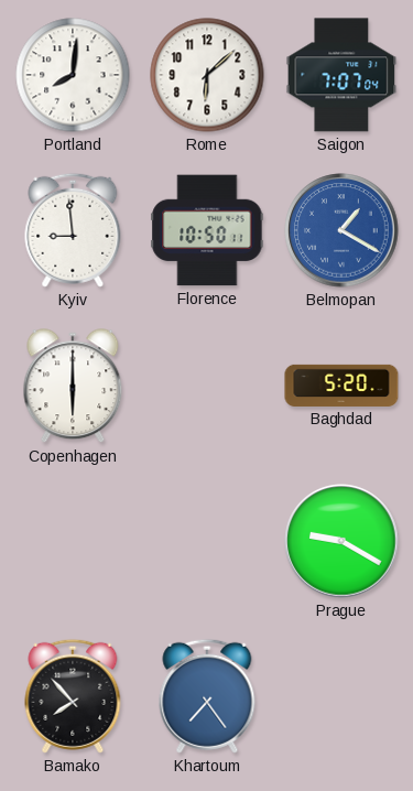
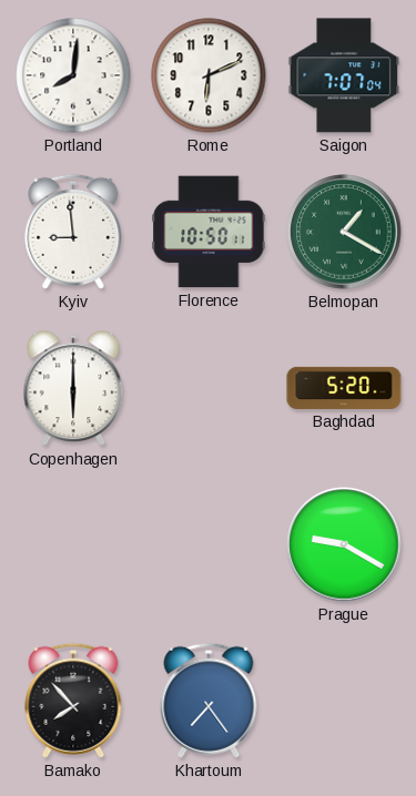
Rome: 6:08 -> 6:11 (209, 75)
Belmopan dial: blue -> green (344, 232)
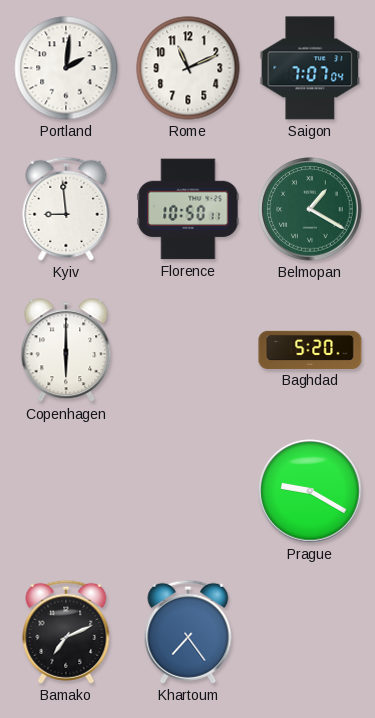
Portland: 8:01 -> 2:01 (66, 68)
Rome: 6:11 -> 11:11 (188, 68)
Bamako: 7:53 -> 7:11 (66, 632)
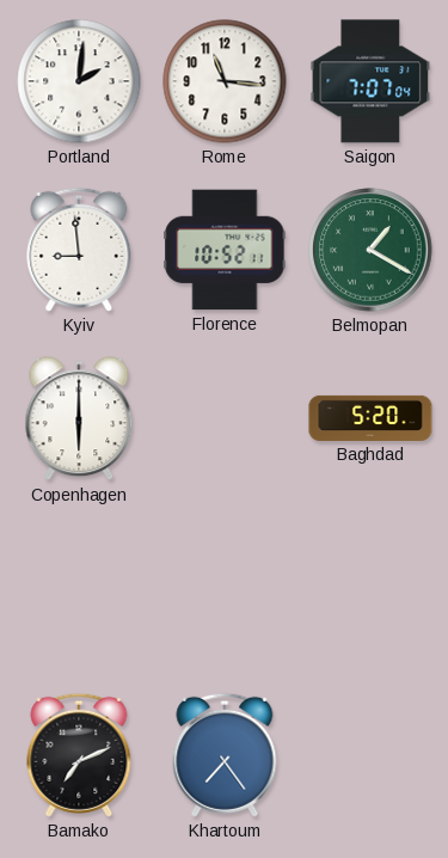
Rome: 11:11 -> 11:16 (225, 81)
Florence: 10:50 -> 10:52 (225, 250)
Prague: 9:20 -> none (310, 491)
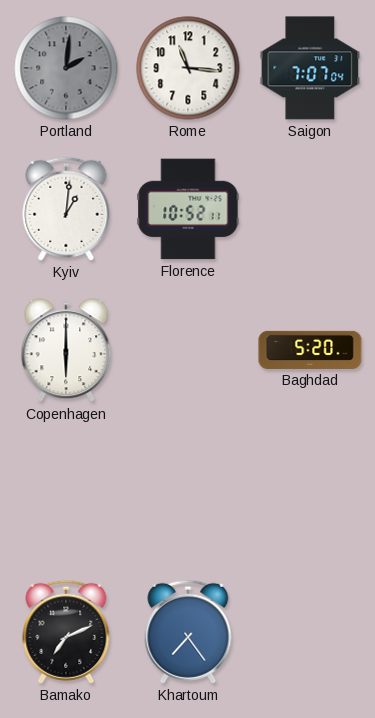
Portland dial: white -> grey (66, 68)
Kyiv: 8:59 -> 1:01 (66, 209)
Belmopan: 1:20 -> none (370, 250)
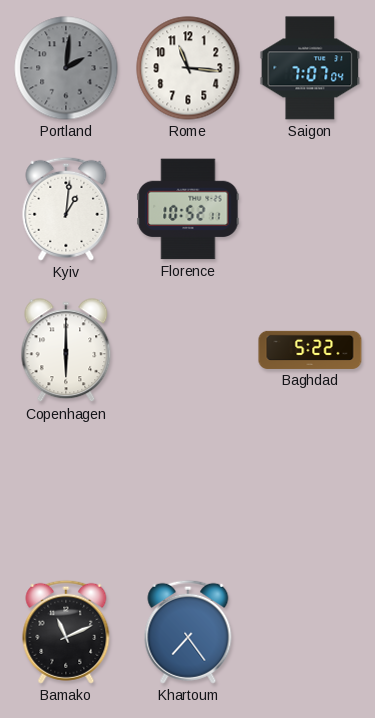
Baghdad: 5:20 -> 5:22 (310, 350)
Bamako: 7:11 -> 11:11 (66, 632)
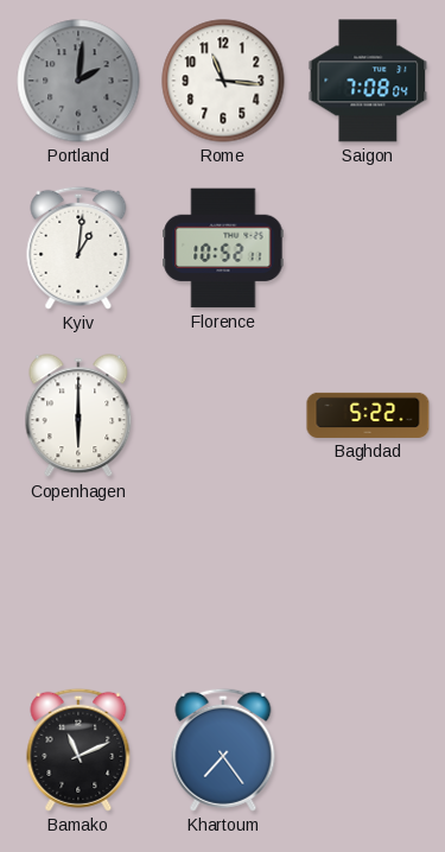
Saigon: 7:07 -> 7:08 (368, 81)
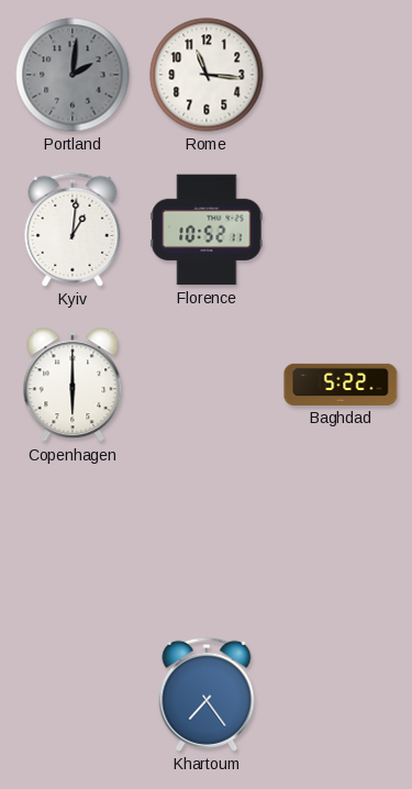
Saigon: 7:08 -> none (368, 81)
Bamako: 11:11 -> none (78, 750)
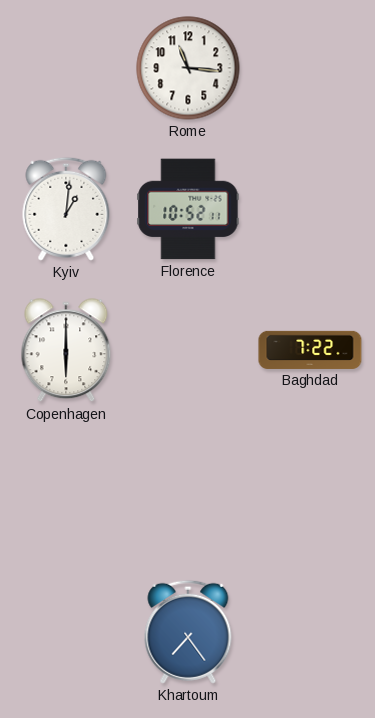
Portland: 2:01 -> none (73, 75)
Baghdad: 5:22 -> 7:22 (310, 350)
